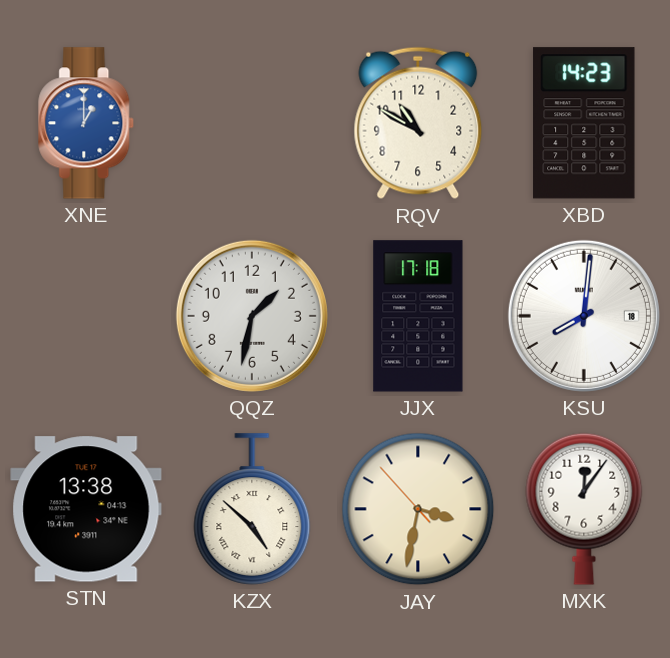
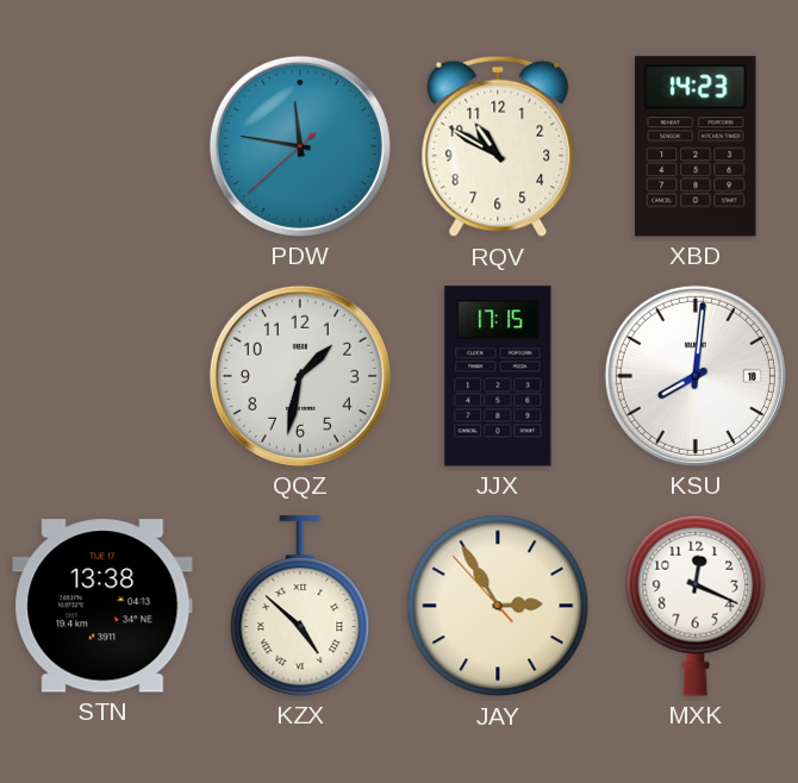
XNE: 1:00 -> none (87, 123)
PDW: none -> 11:46 (300, 146)
JJX: 17:18 -> 17:15 (498, 376)
JAY: 3:31 -> 2:54 (498, 606)
MXK: 12:06 -> 12:19 (696, 606)
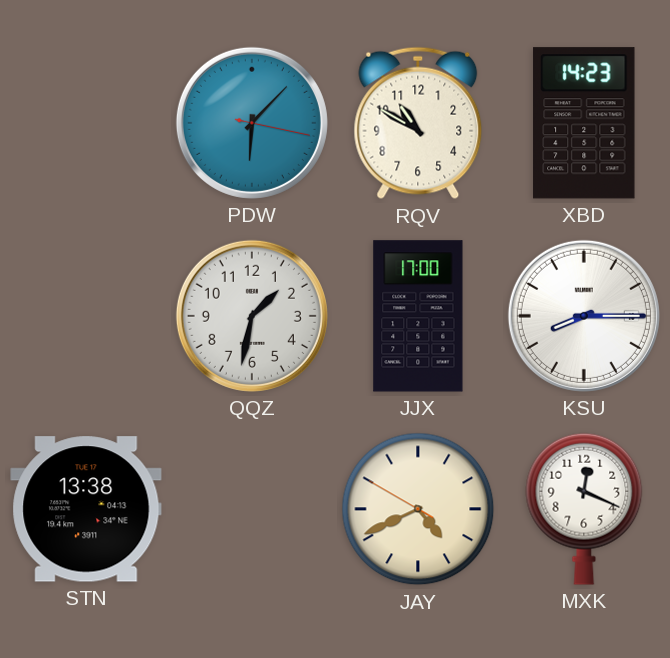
PDW: 11:46 -> 6:07 (252, 123)
JJX: 17:15 -> 17:00 (418, 316)
KSU: 8:01 -> 8:15 (584, 316)
KZX: 4:52 -> none (300, 606)
JAY: 2:54 -> 4:40 (418, 509)
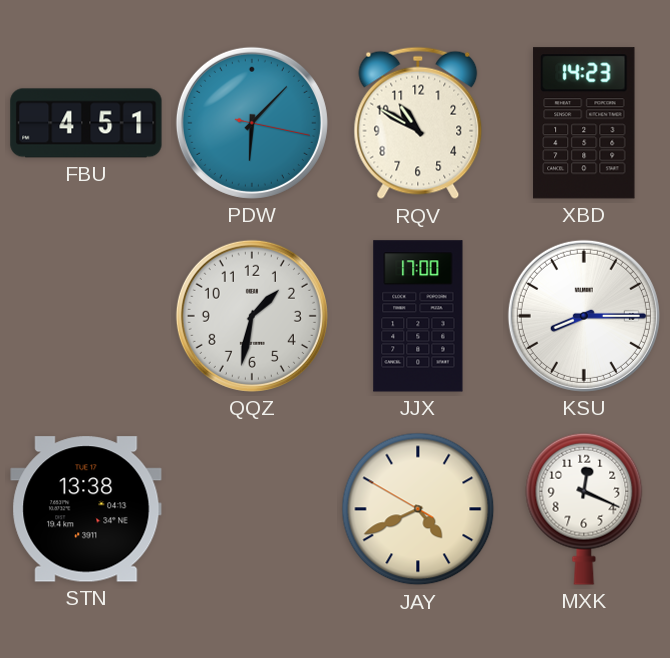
FBU: none -> 4:51 (86, 123)
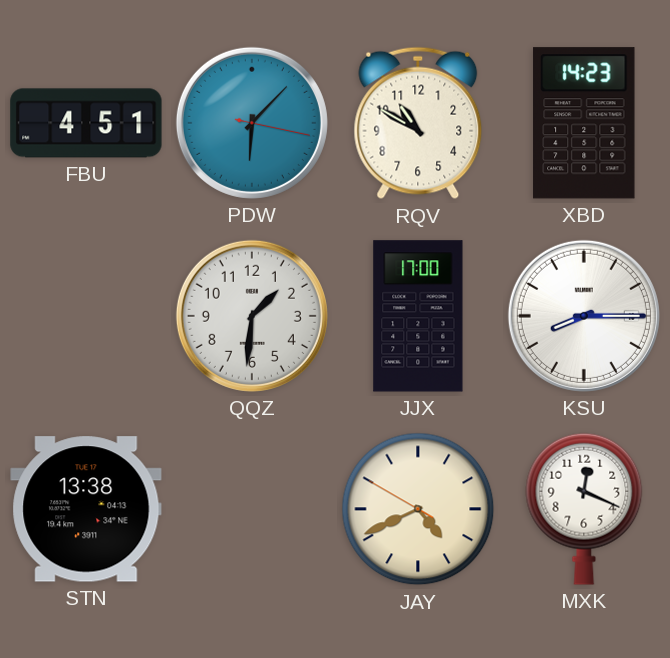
QQZ: 1:32 -> 1:31 (252, 316)
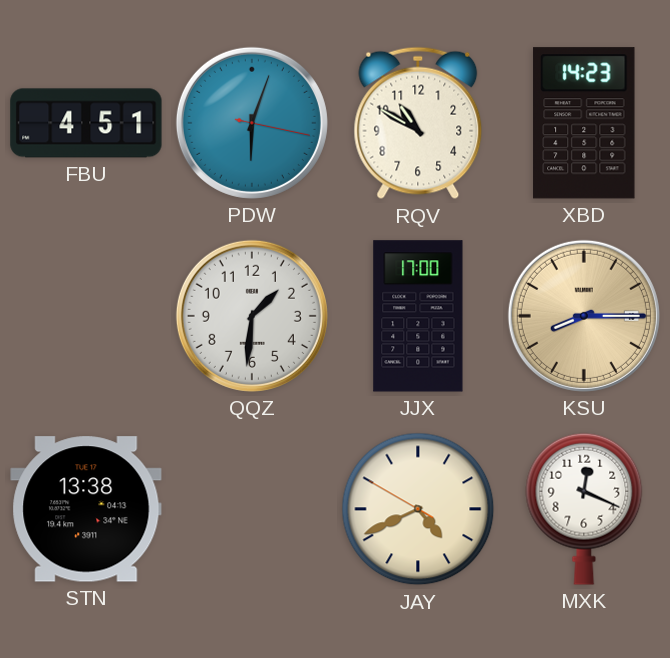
PDW: 6:07 -> 6:03 (252, 123)
KSU dial: white -> champagne (584, 316)
